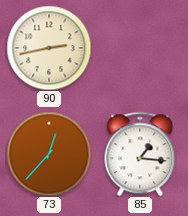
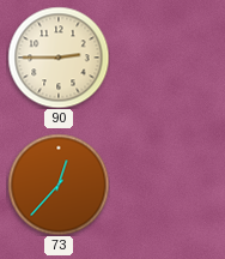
90: 2:43 -> 2:45 (59, 58)
85: 1:16 -> none (140, 154)
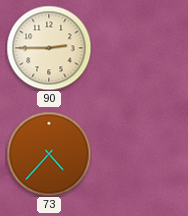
73: 12:37 -> 4:37 (49, 154)
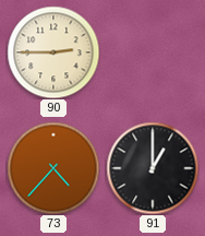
91: none -> 1:00 (153, 168)
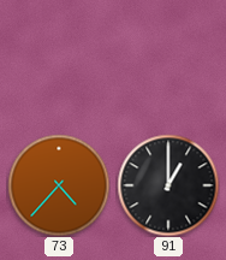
90: 2:45 -> none (53, 52)
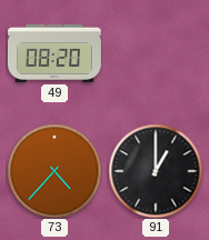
49: none -> 08:20 (54, 53)
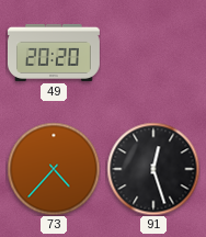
49: 08:20 -> 20:20 (54, 53)
91: 1:00 -> 12:27 (153, 169)
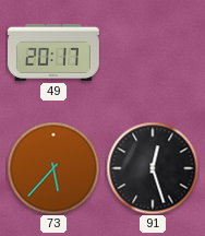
49: 20:20 -> 20:17 (53, 52)
73: 4:37 -> 5:37 (53, 168)
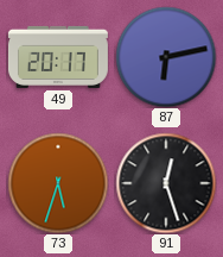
87: none -> 6:13 (166, 57)
73: 5:37 -> 5:33 (58, 183)
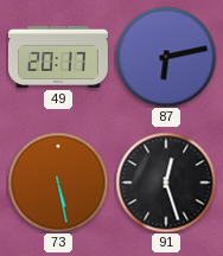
73: 5:33 -> 5:28 (58, 183)
